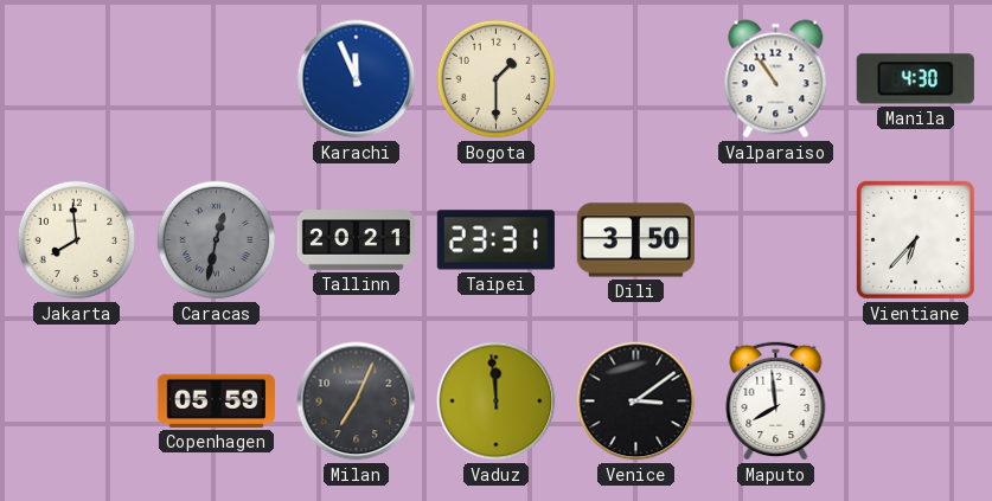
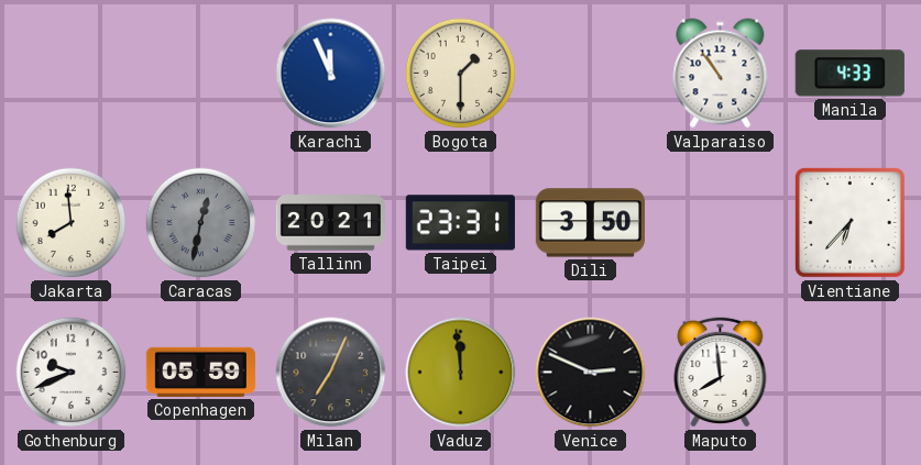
Manila: 4:30 -> 4:33 (849, 74)
Gothenburg: none -> 9:41 (72, 373)
Venice: 3:09 -> 2:49 (591, 373)
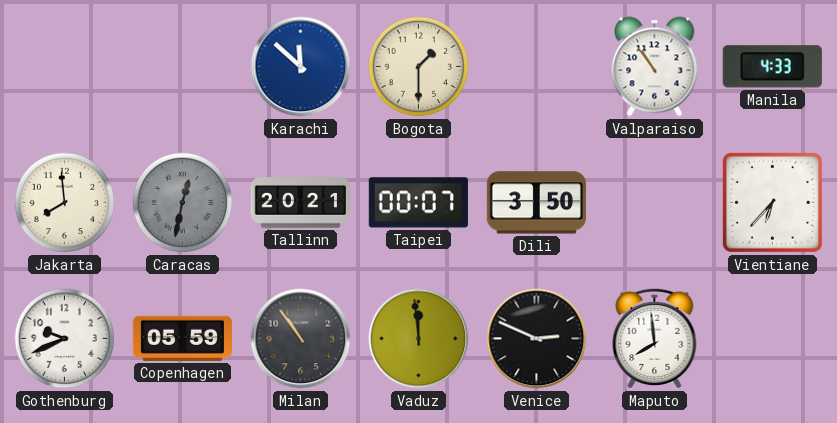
Karachi: 11:56 -> 11:52 (301, 67)
Taipei: 23:31 -> 00:07 (418, 203)
Milan: 7:04 -> 10:54 (301, 339)
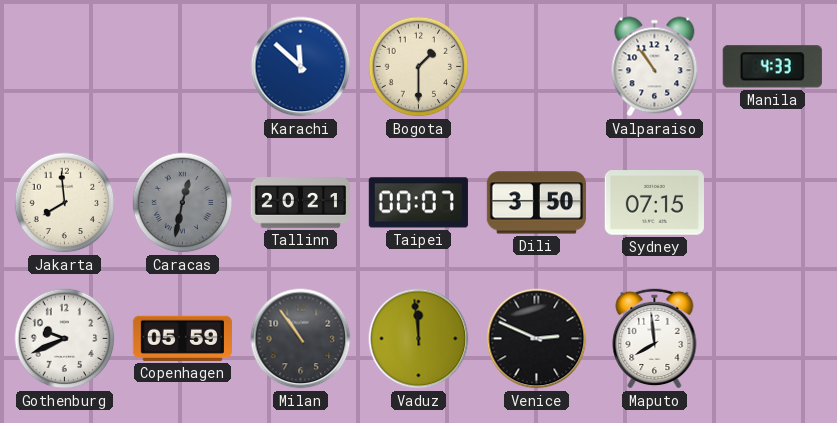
Sydney: none -> 07:15 (654, 203)
Vientiane: 6:37 -> none (772, 202)
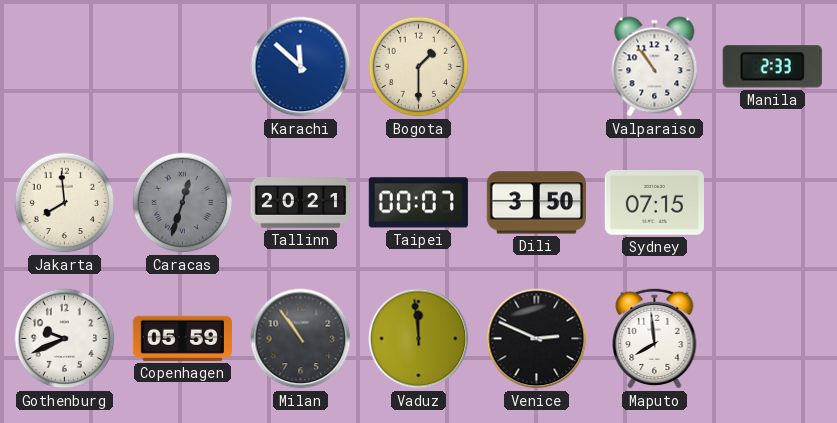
Manila: 4:33 -> 2:33 (772, 67)
Caracas: 12:32 -> 12:33 (183, 203)
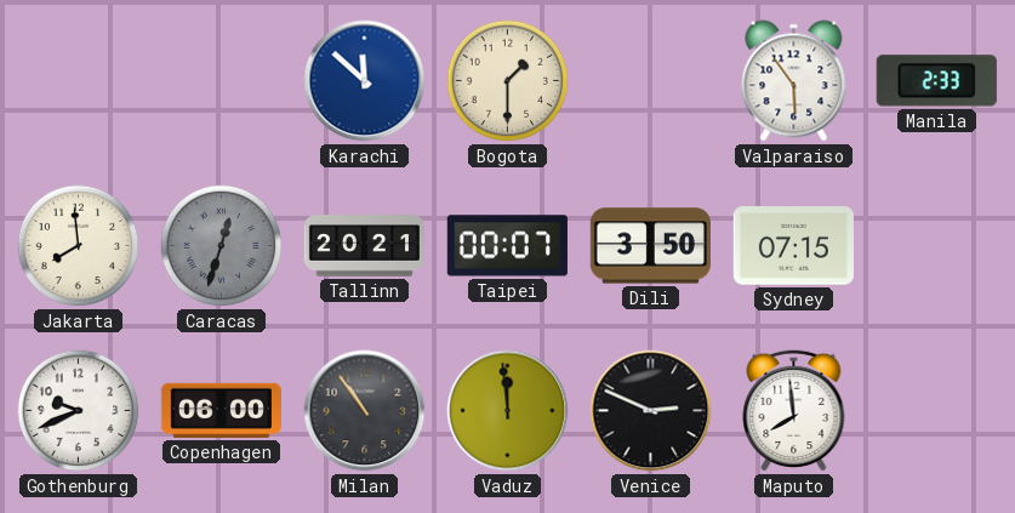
Valparaiso: 10:54 -> 5:54 (794, 81)
Copenhagen: 05:59 -> 06:00 (221, 410)
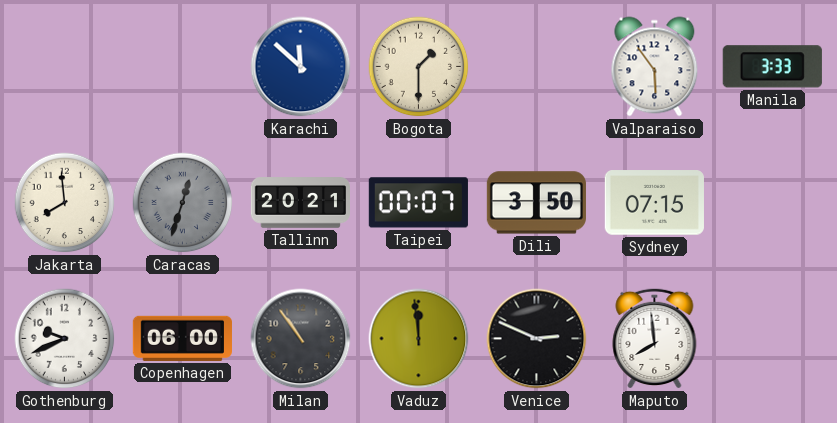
Manila: 2:33 -> 3:33 (772, 67)
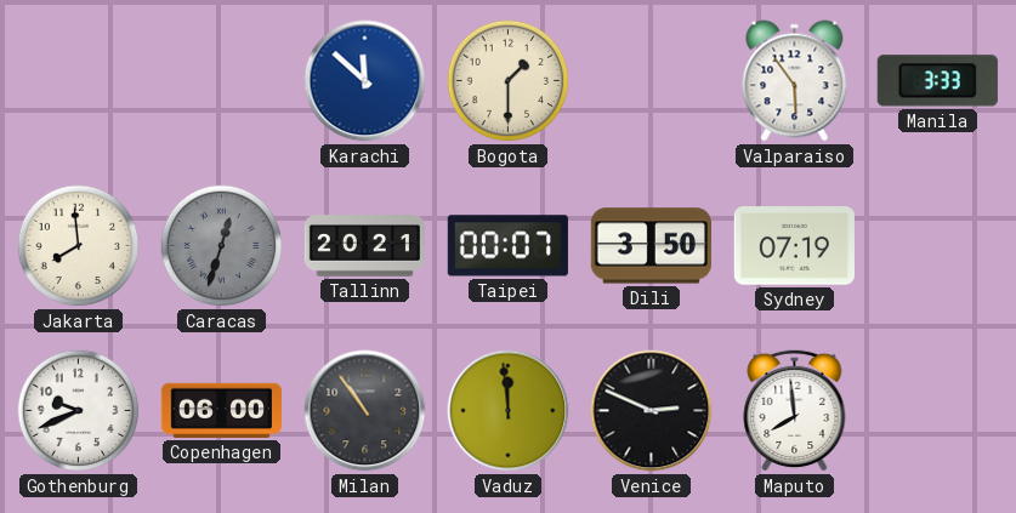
Sydney: 07:15 -> 07:19 (794, 246)
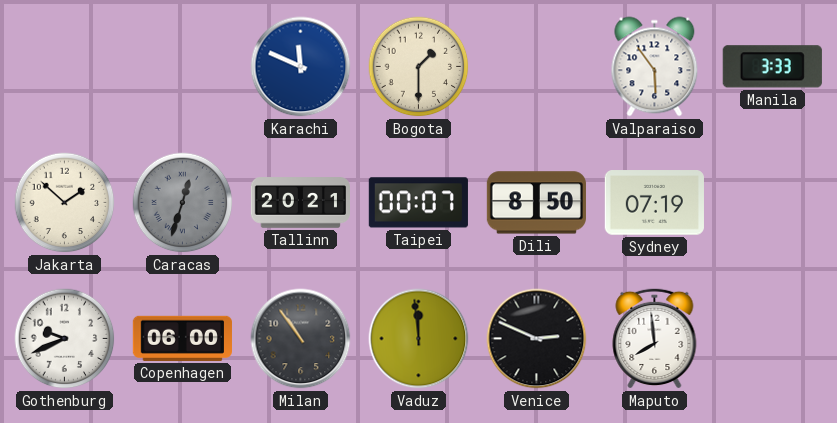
Karachi: 11:52 -> 11:49 (301, 67)
Jakarta: 7:59 -> 1:52 (65, 203)
Dili: 3:50 -> 8:50 (536, 203)
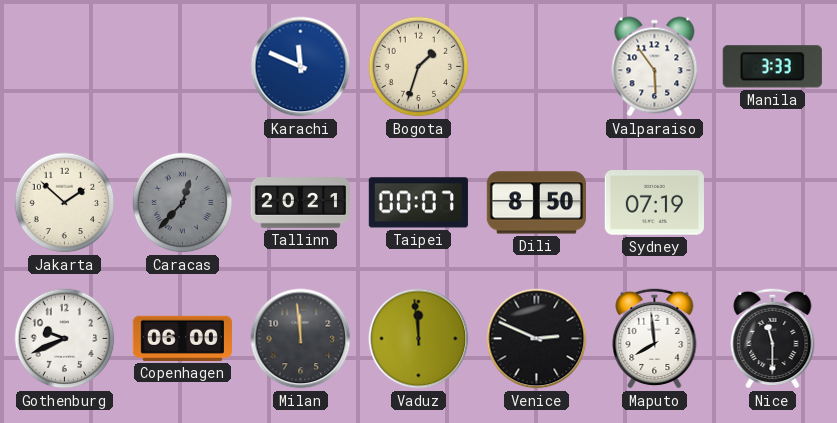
Bogota: 1:30 -> 1:33 (419, 67)
Caracas: 12:33 -> 12:37 (183, 203)
Milan: 10:54 -> 11:59 (301, 339)
Nice: none -> 11:30 (773, 338)
